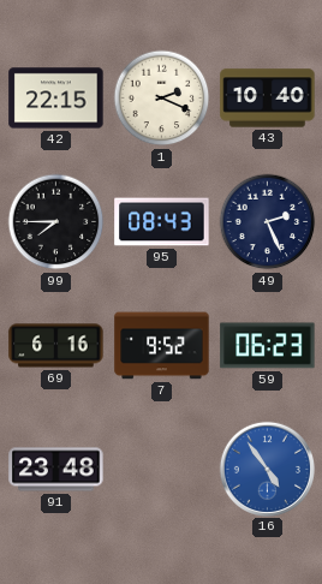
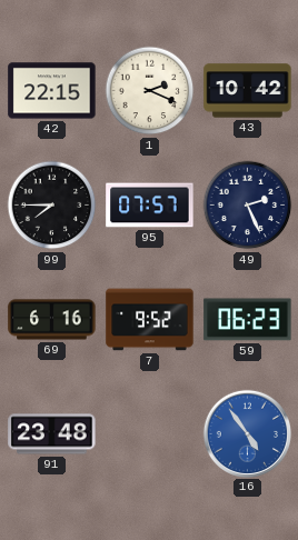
43: 10:40 -> 10:42 (248, 91)
95: 08:43 -> 07:57 (150, 206)
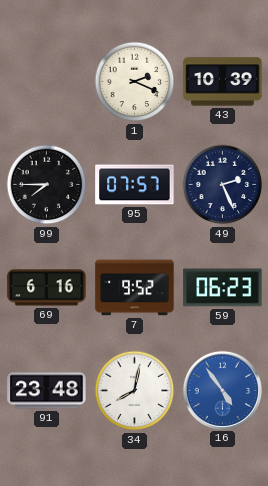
42: 22:15 -> none (52, 91)
43: 10:42 -> 10:39 (223, 82)
34: none -> 8:02 (135, 391)
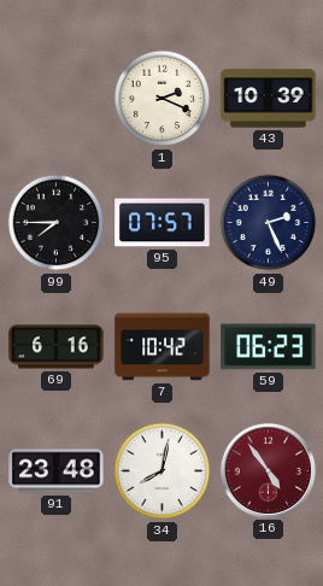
7: 9:52 -> 10:42 (163, 347)
16 dial: blue -> burgundy (268, 470)
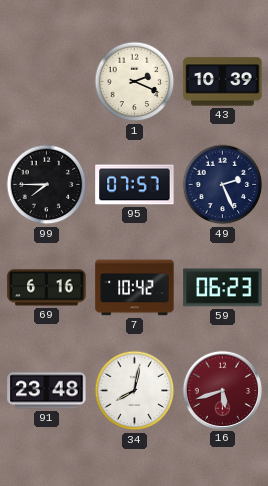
16: 4:54 -> 5:42 (222, 390)
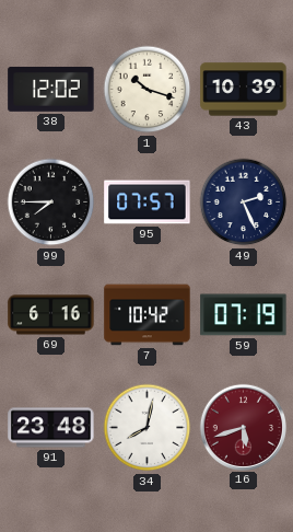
38: none -> 12:02 (51, 89)
1: 2:19 -> 10:18 (148, 90)
59: 06:23 -> 07:19 (244, 315)
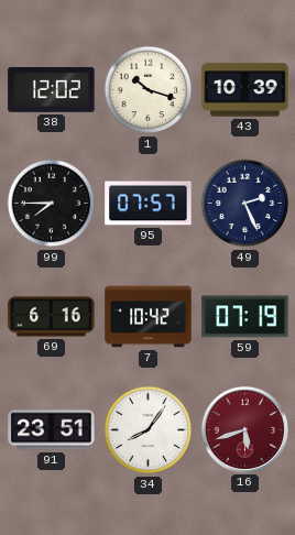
91: 23:48 -> 23:51 (52, 430)
34: 8:02 -> 8:06 (149, 430)
